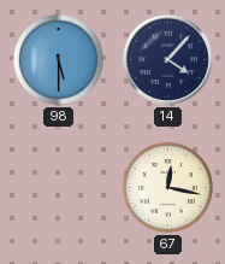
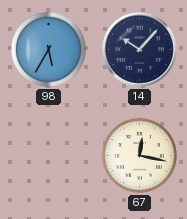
98: 5:30 -> 5:35 (48, 49)
14: 4:07 -> 10:07 (140, 50)
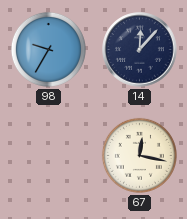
98: 5:35 -> 9:35 (48, 49)
14: 10:07 -> 12:07 (140, 50)
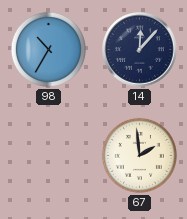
98: 9:35 -> 10:35 (48, 49)
67: 12:17 -> 1:59 (139, 155)
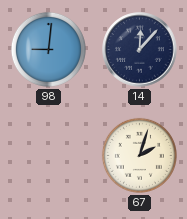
98: 10:35 -> 9:01 (48, 49)
67: 1:59 -> 2:03 (139, 155)
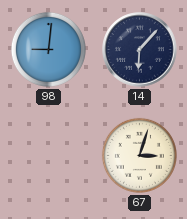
14: 12:07 -> 6:07 (140, 50)
67: 2:03 -> 3:03 (139, 155)
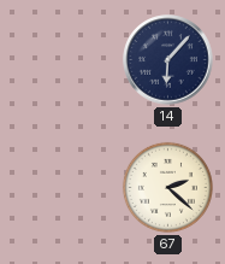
98: 9:01 -> none (48, 49)
67: 3:03 -> 2:22 (167, 187)
